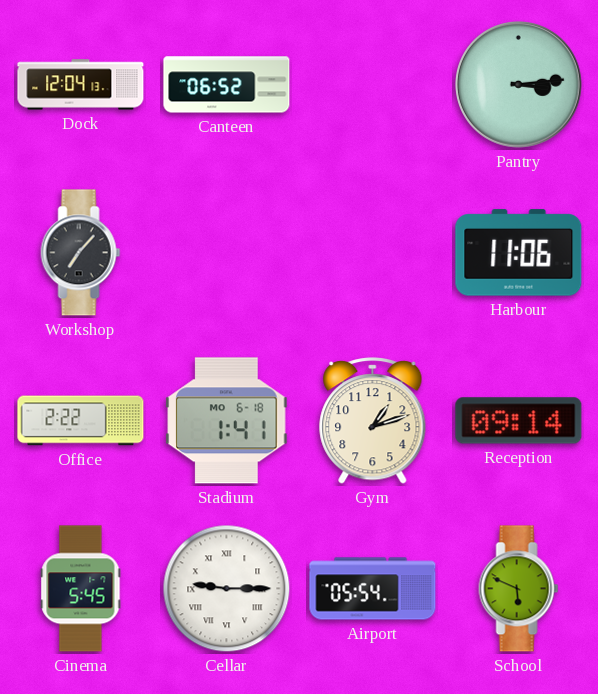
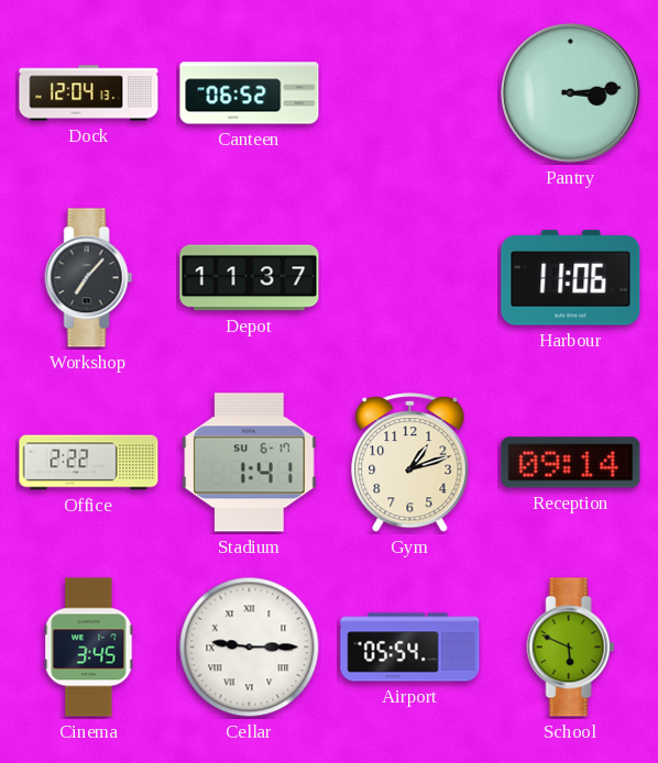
Depot: none -> 11:37 (250, 278)
Stadium date: MO 6-18 -> SU 6-17 (250, 463)
Cinema: 5:45 -> 3:45 (89, 648)
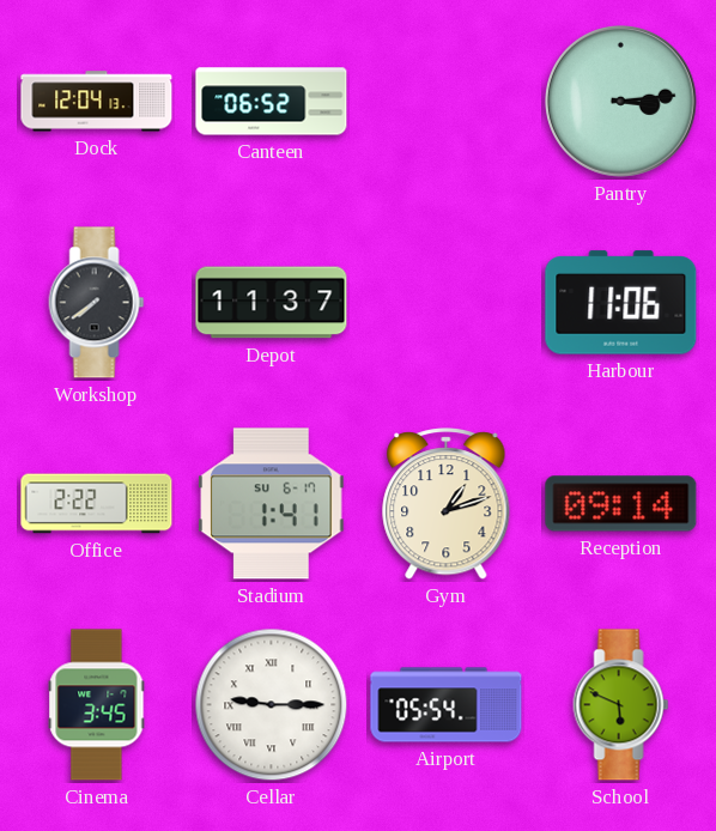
Workshop: 7:07 -> 7:39 (97, 303)
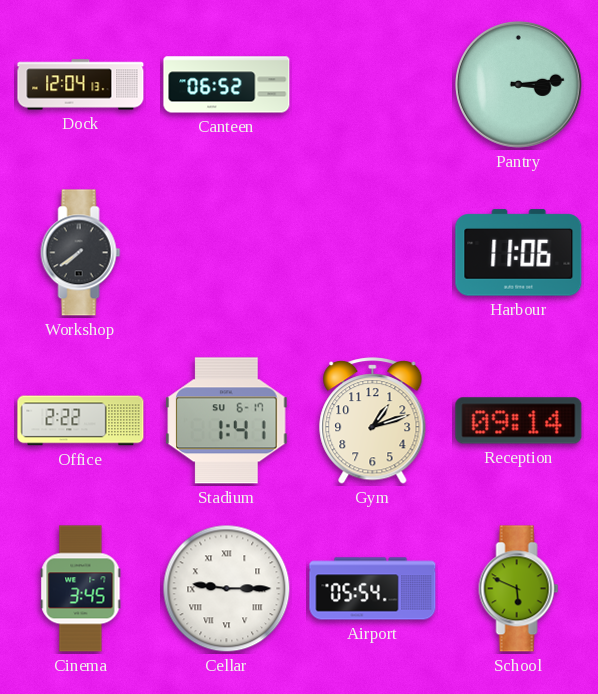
Depot: 11:37 -> none (272, 303)
